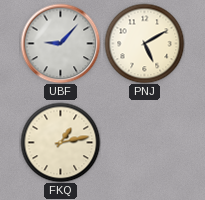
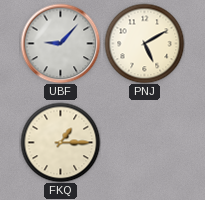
FKQ: 1:13 -> 1:15 (60, 142)
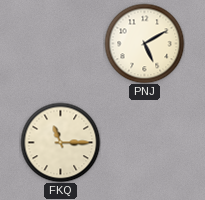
UBF: 9:07 -> none (60, 43)
FKQ: 1:15 -> 11:15 (60, 142)
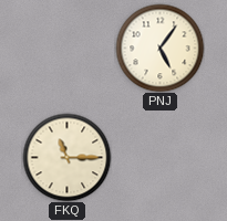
PNJ: 5:10 -> 5:06 (159, 48)
